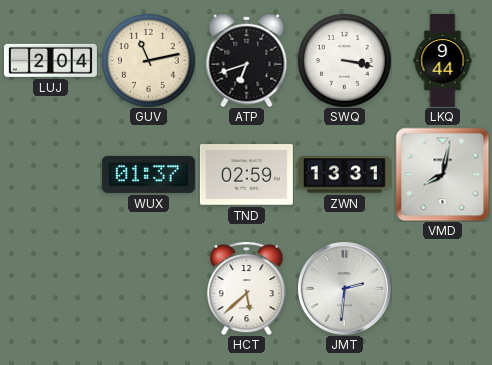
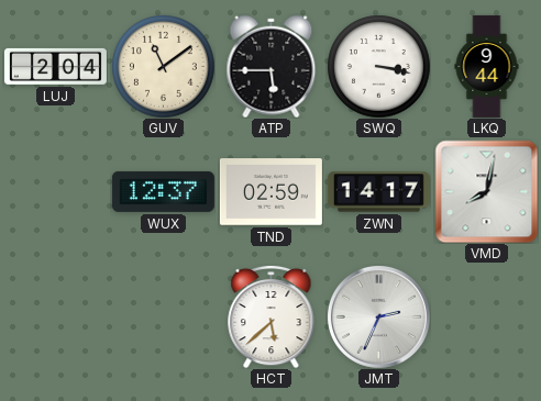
GUV: 11:13 -> 11:09 (163, 66)
ATP: 6:42 -> 5:45 (272, 66)
WUX: 01:37 -> 12:37 (163, 191)
ZWN: 13:31 -> 14:17 (378, 192)
JMT: 2:31 -> 2:34 (378, 316)
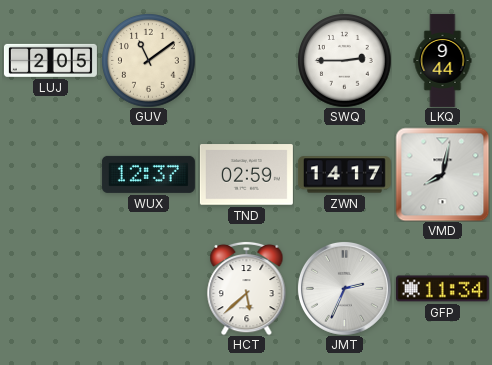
LUJ: 2:04 -> 2:05 (50, 60)
ATP: 5:45 -> none (272, 66)
SWQ: 3:17 -> 2:45 (344, 60)
GFP: none -> 11:34 (442, 289)
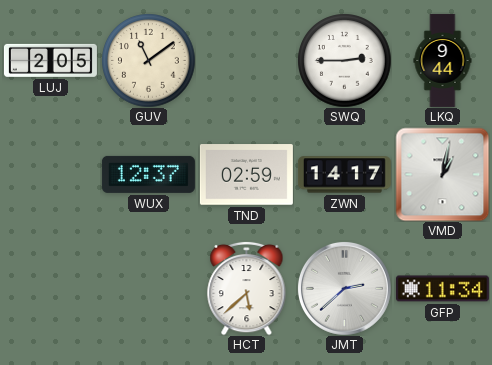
VMD: 8:02 -> 1:02 (442, 174)
JMT: 2:34 -> 2:38 (344, 288)
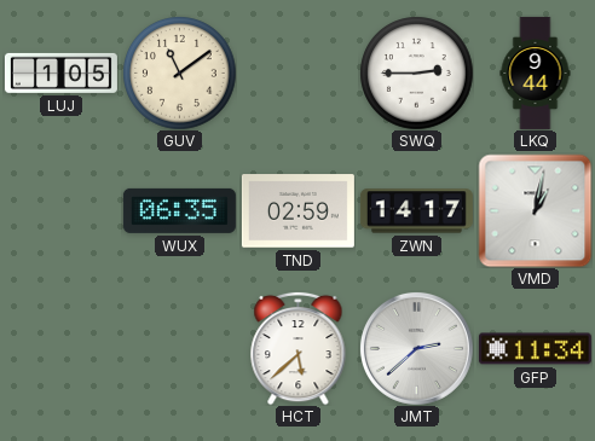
LUJ: 2:05 -> 1:05 (60, 72)
WUX: 12:37 -> 06:35 (179, 210)
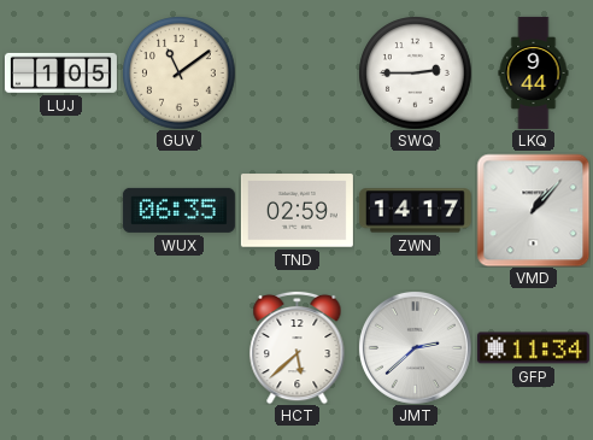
VMD: 1:02 -> 1:07 (533, 210)
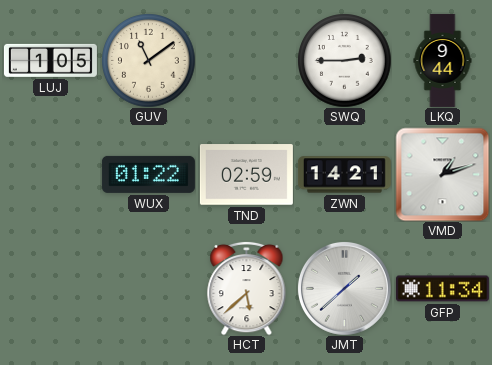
WUX: 06:35 -> 01:22 (148, 174)
ZWN: 14:17 -> 14:21 (344, 175)
VMD: 1:07 -> 1:12 (442, 174)
JMT: 2:38 -> 1:38 (344, 288)
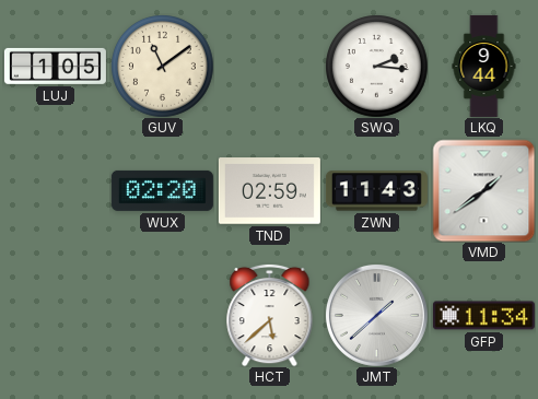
SWQ: 2:45 -> 2:16 (376, 66)
WUX: 01:22 -> 02:20 (162, 190)
ZWN: 14:21 -> 11:43 (376, 191)
VMD: 1:12 -> 1:39 (483, 190)
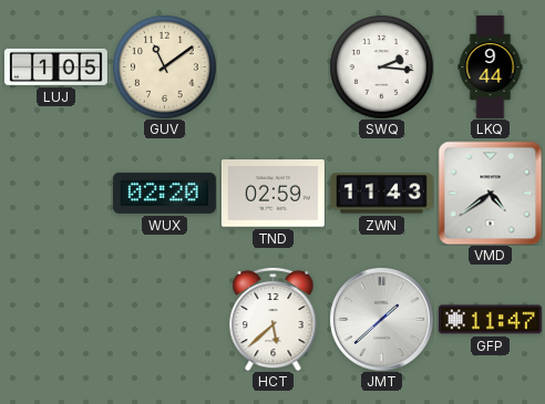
VMD: 1:39 -> 4:39 (490, 193)
GFP: 11:34 -> 11:47 (490, 320)
